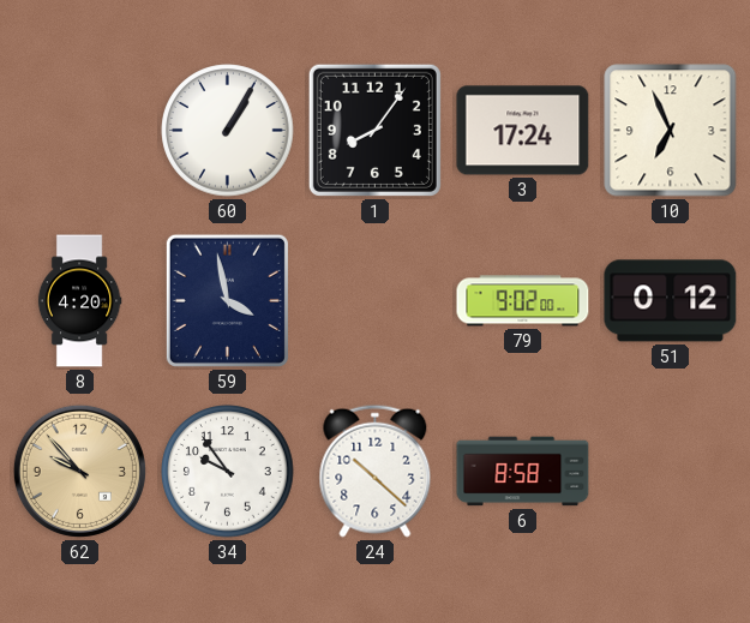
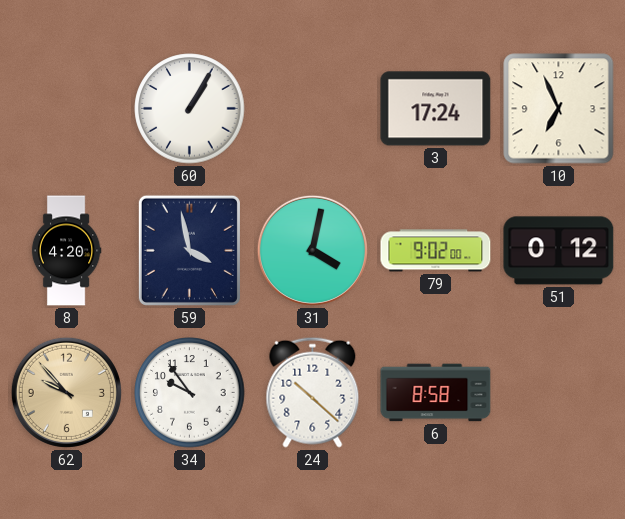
1: 8:06 -> none (374, 130)
31: none -> 4:02 (312, 250)
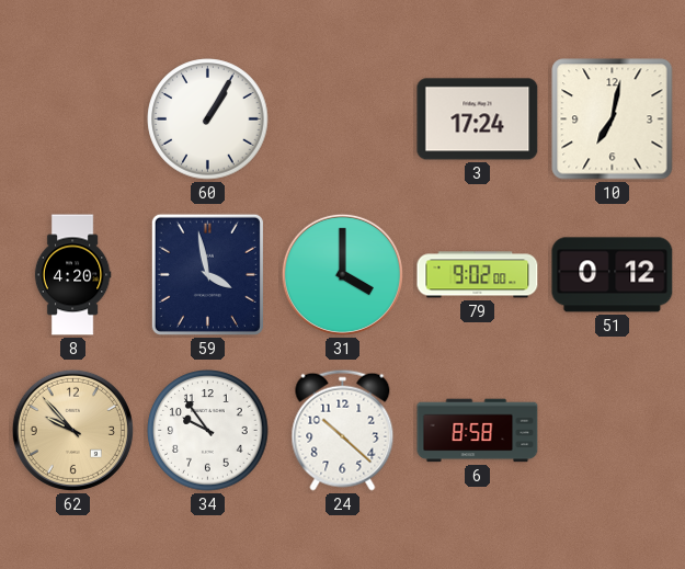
10: 6:56 -> 7:02 (613, 120)
31: 4:02 -> 4:00 (342, 274)
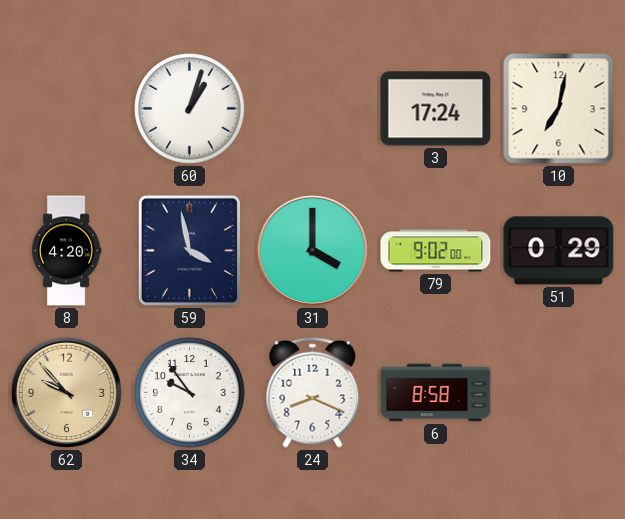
60: 1:05 -> 1:03 (190, 109)
51: 0:12 -> 0:29 (559, 251)
24: 10:22 -> 8:19 (313, 392)
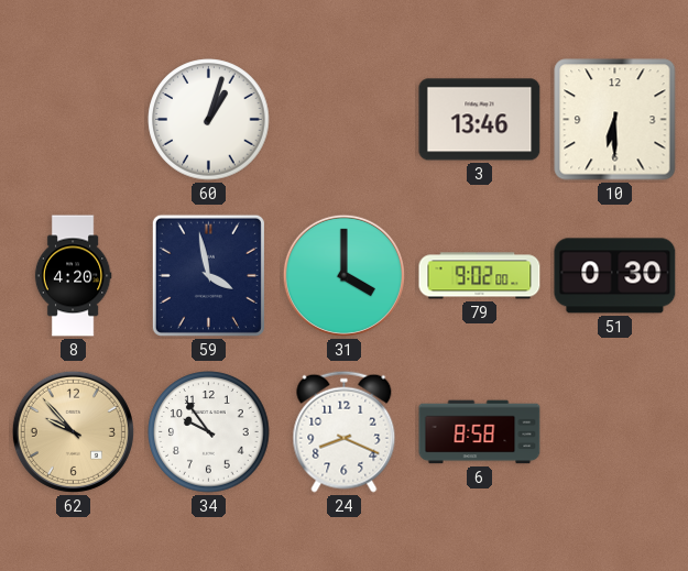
3: 17:24 -> 13:46 (480, 120)
10: 7:02 -> 6:30 (615, 120)
51: 0:29 -> 0:30 (615, 276)
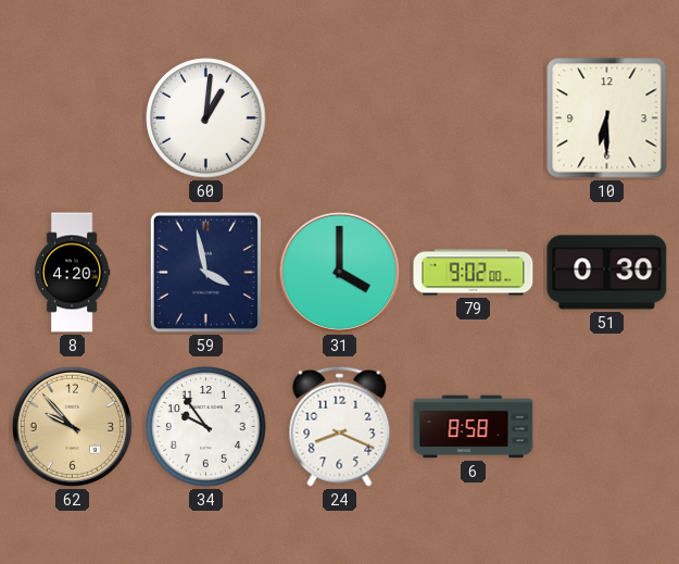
60: 1:03 -> 1:01 (206, 118)
3: 13:46 -> none (480, 120)
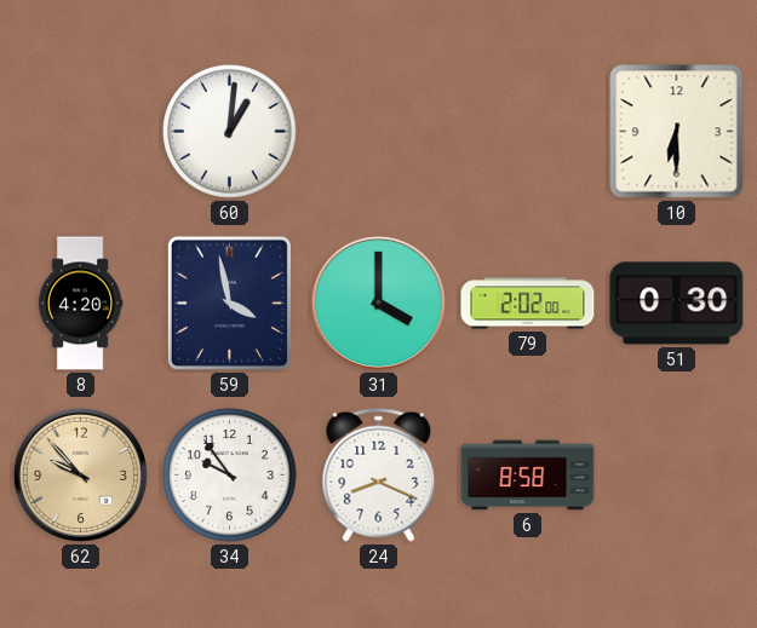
79: 9:02 -> 2:02 (528, 304)
